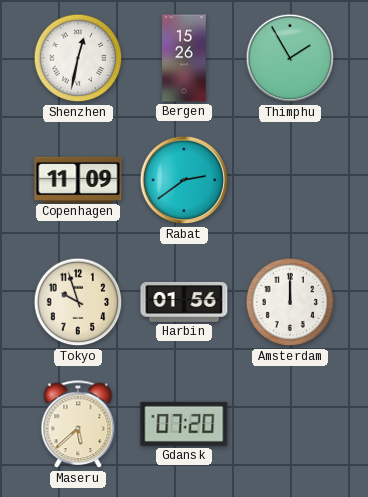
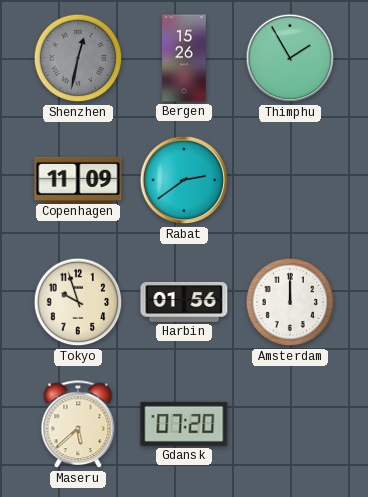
Shenzhen dial: white -> grey (78, 58)
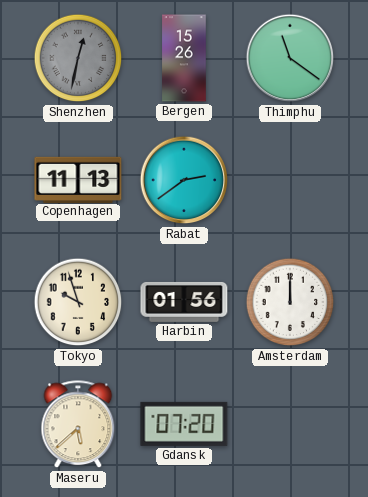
Thimphu: 1:55 -> 11:21 (290, 58)
Copenhagen: 11:09 -> 11:13 (78, 179)
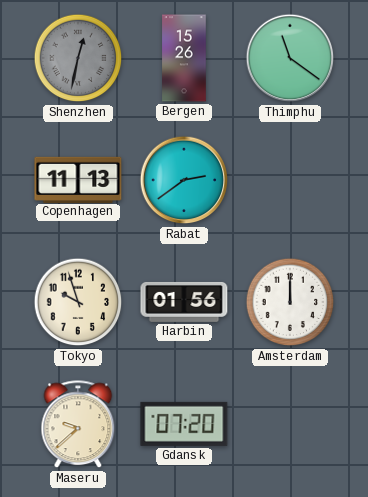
Maseru: 5:38 -> 9:38 (78, 425)
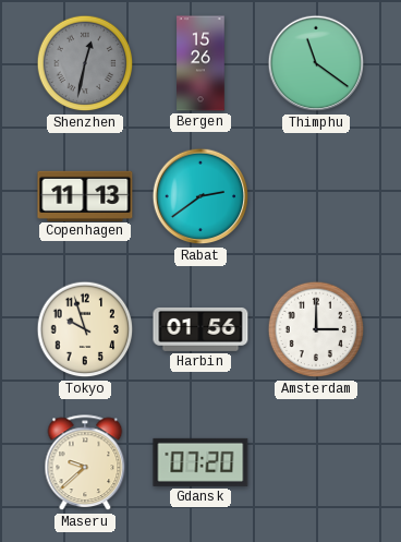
Amsterdam: 12:00 -> 3:00 (316, 329)
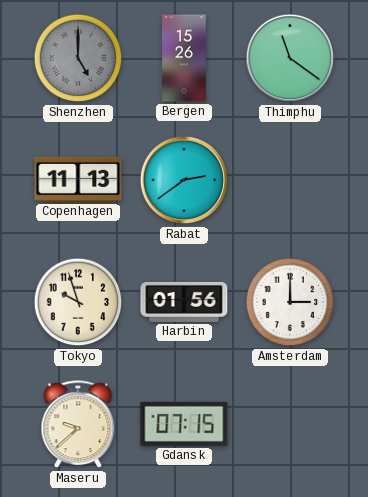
Shenzhen: 12:32 -> 5:00 (78, 58)
Gdansk: 07:20 -> 07:15 (184, 424)
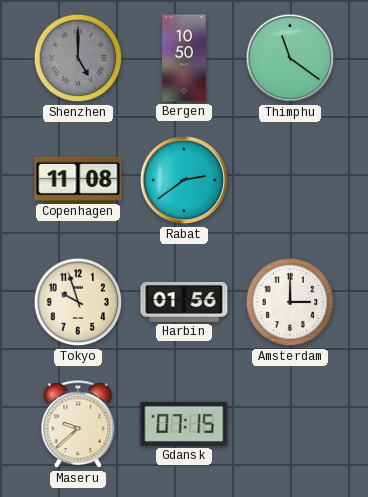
Bergen: 15:26 -> 10:50 (184, 58)
Copenhagen: 11:13 -> 11:08 (78, 179)
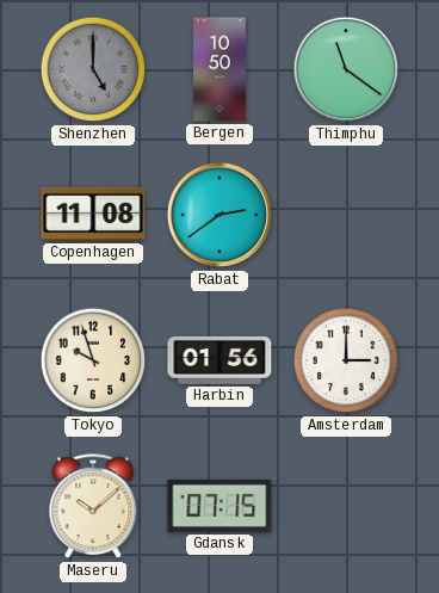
Maseru: 9:38 -> 10:08 (93, 507)
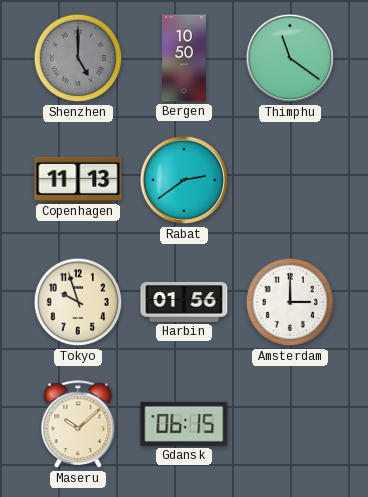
Copenhagen: 11:08 -> 11:13 (78, 179)
Gdansk: 07:15 -> 06:15 (184, 424)
